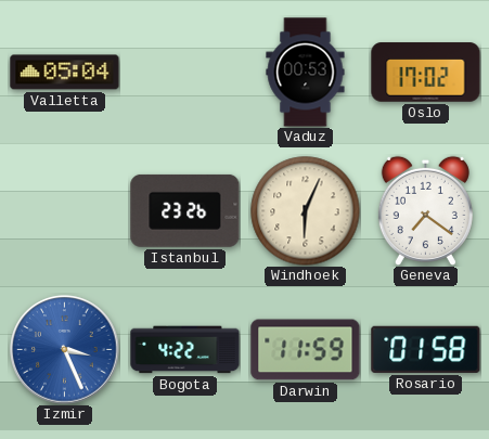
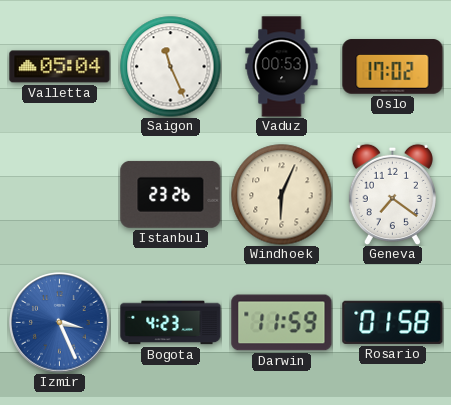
Saigon: none -> 11:26 (171, 67)
Bogota: 4:22 -> 4:23 (171, 323)
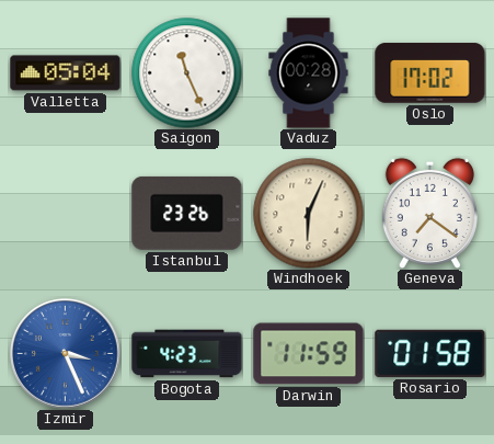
Vaduz: 00:53 -> 00:28 (309, 73)
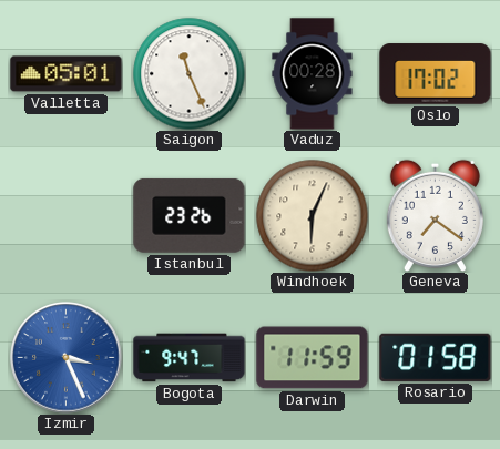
Valletta: 05:04 -> 05:01 (67, 74)
Bogota: 4:23 -> 9:47 (190, 358)
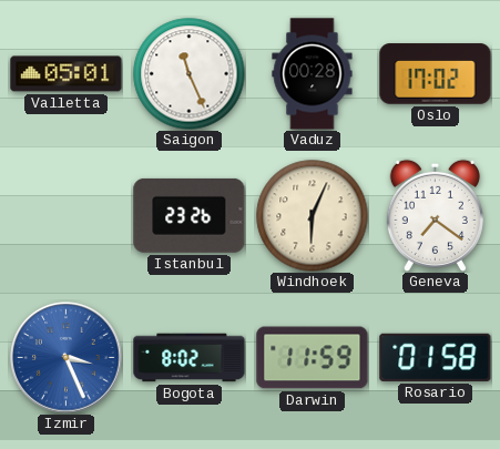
Bogota: 9:47 -> 8:02 (190, 358)
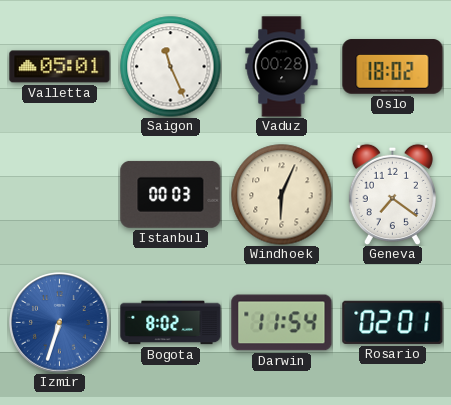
Oslo: 17:02 -> 18:02 (393, 67)
Istanbul: 23:26 -> 00:03 (171, 194)
Izmir: 3:26 -> 6:33 (60, 323)
Darwin: 11:59 -> 11:54 (282, 323)
Rosario: 01:58 -> 02:01 (393, 322)
